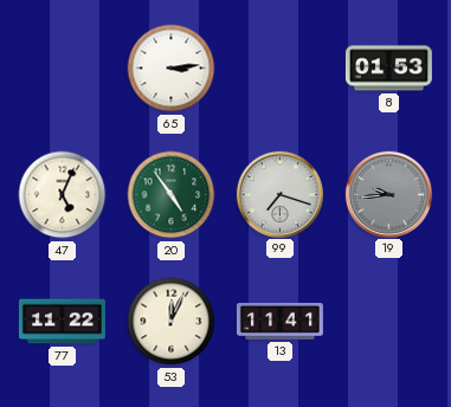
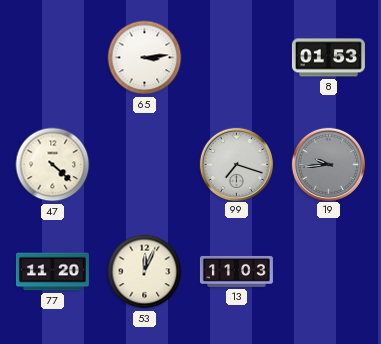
47: 5:04 -> 4:22 (53, 165)
20: 4:54 -> none (172, 195)
77: 11:22 -> 11:20 (52, 272)
13: 11:41 -> 11:03 (236, 271)
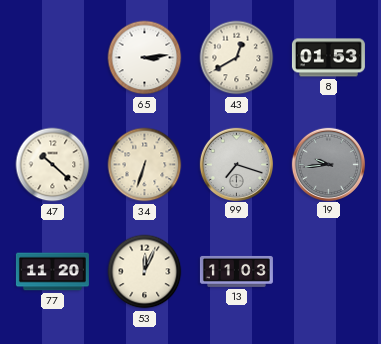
43: none -> 12:40 (237, 58)
47: 4:22 -> 10:22 (53, 165)
34: none -> 6:33 (145, 165)
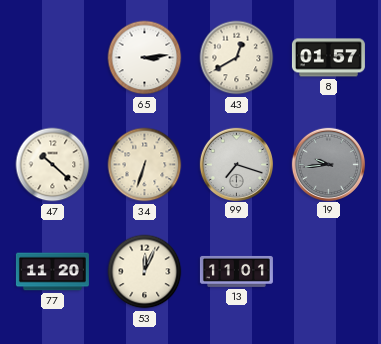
8: 01:53 -> 01:57 (328, 58)
13: 11:03 -> 11:01 (236, 271)
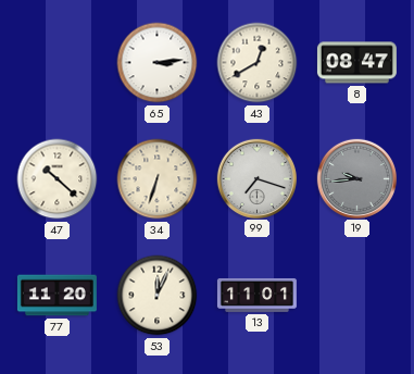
8: 01:57 -> 08:47 (356, 63)
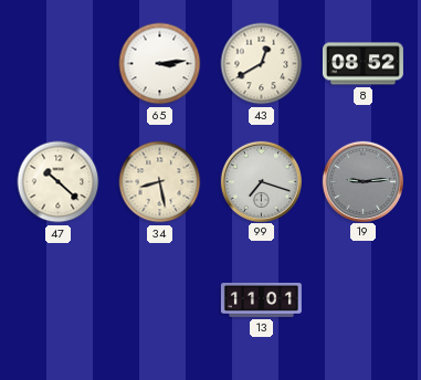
8: 08:47 -> 08:52 (362, 64)
34: 6:33 -> 8:28 (160, 182)
19: 9:44 -> 9:14 (362, 181)
77: 11:20 -> none (57, 296)
53: 12:04 -> none (158, 296)
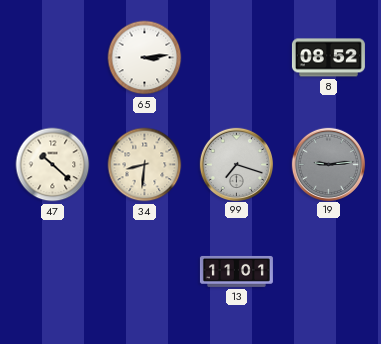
43: 12:40 -> none (262, 64)
34: 8:28 -> 8:31 (145, 165)
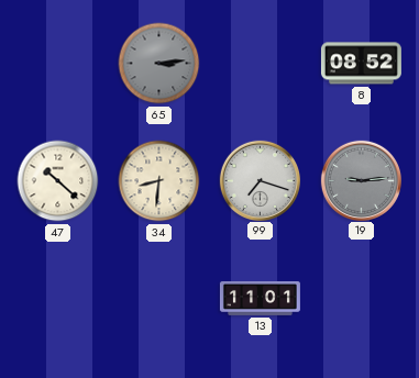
65 dial: white -> grey (159, 64)
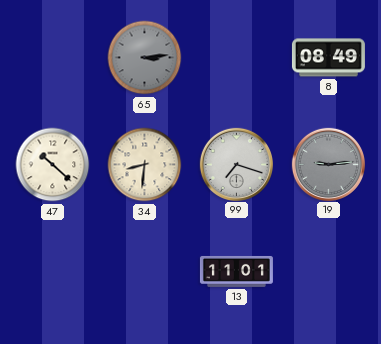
8: 08:52 -> 08:49 (328, 58)
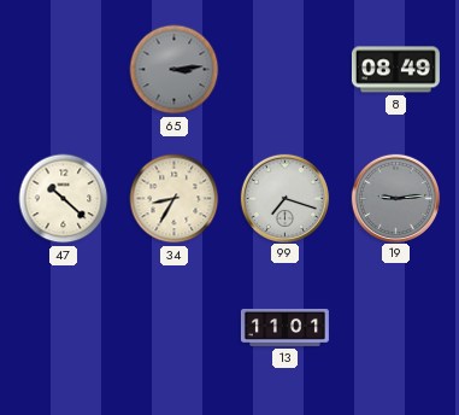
34: 8:31 -> 8:35 (175, 199)
